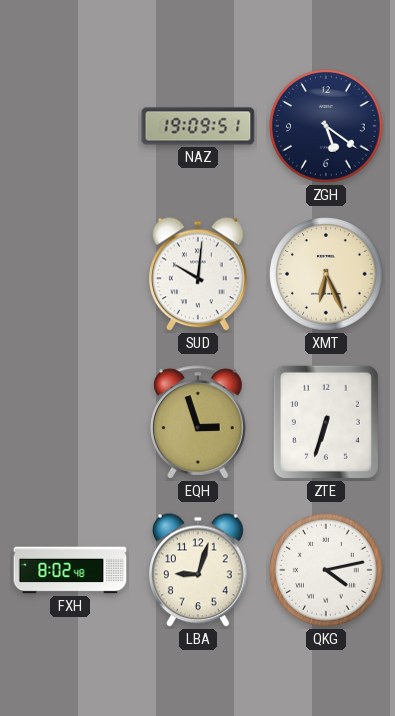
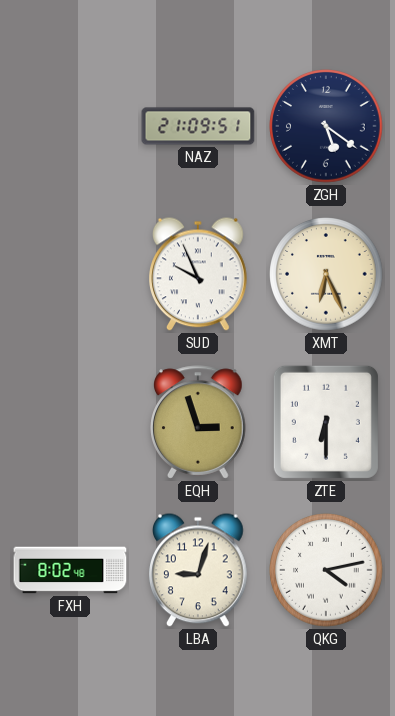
NAZ: 19:09 -> 21:09 (198, 126)
SUD: 10:01 -> 9:56 (199, 274)
ZTE: 6:33 -> 6:30 (326, 422)
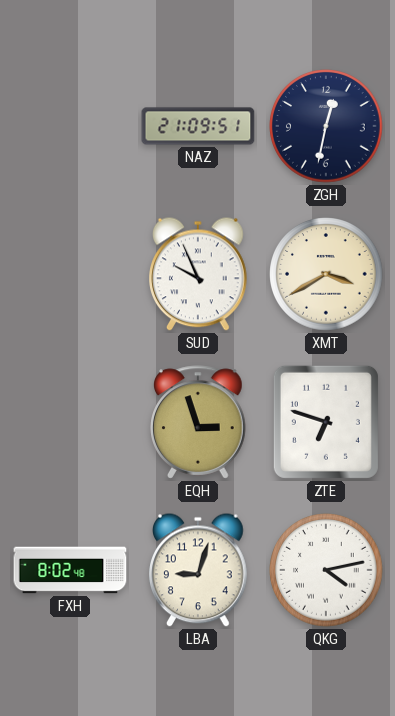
ZGH: 5:21 -> 12:32 (326, 126)
XMT: 6:26 -> 3:40 (326, 274)
ZTE: 6:30 -> 6:48 (326, 422)
